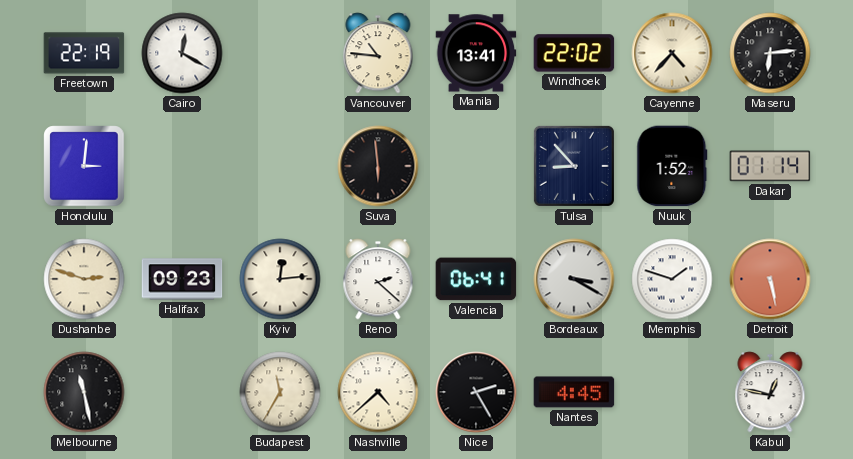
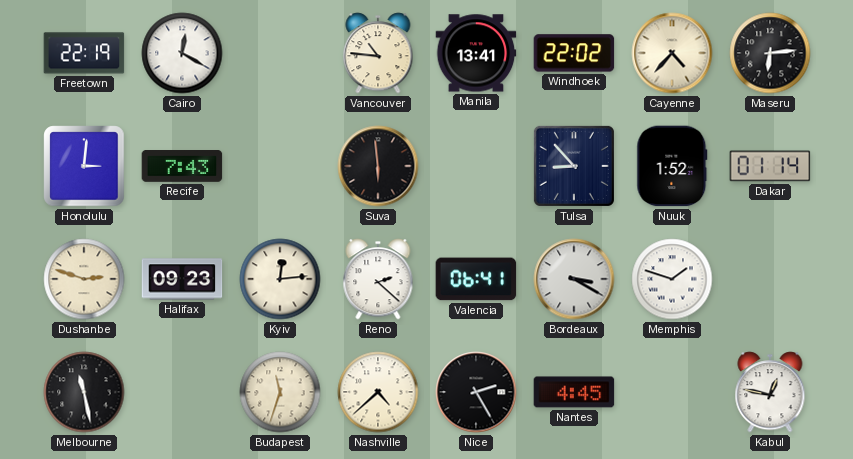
Recife: none -> 7:43 (182, 167)
Detroit: 5:28 -> none (770, 279)
Budapest: 11:35 -> 11:33 (280, 392)
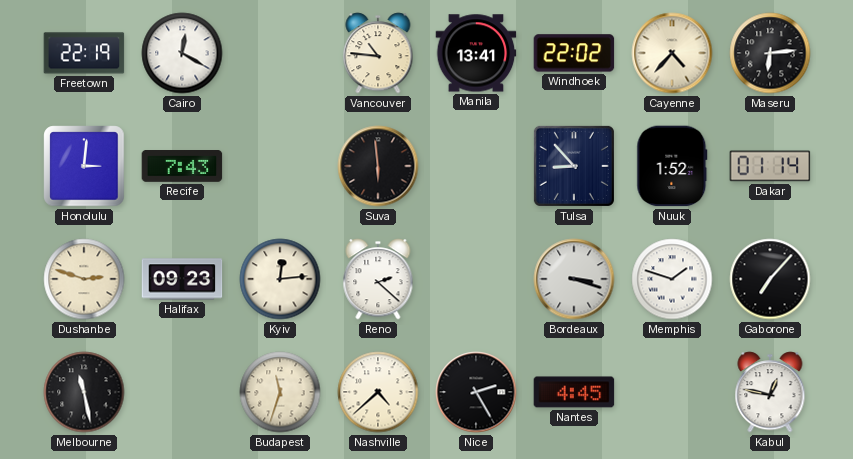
Valencia: 06:41 -> none (476, 279)
Bordeaux: 3:20 -> 3:18 (574, 279)
Gaborone: none -> 7:07 (770, 279)
